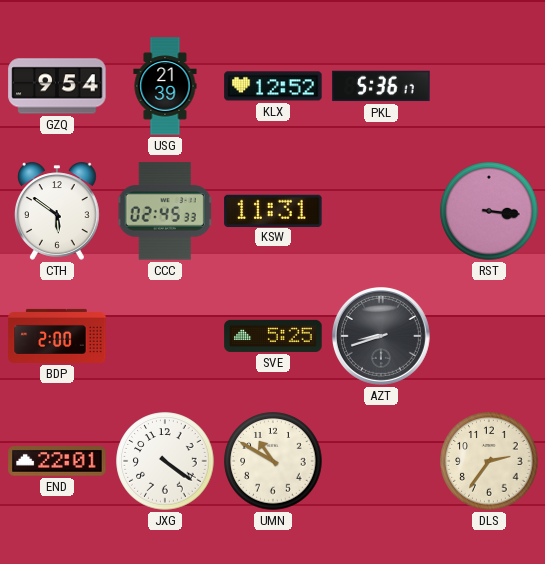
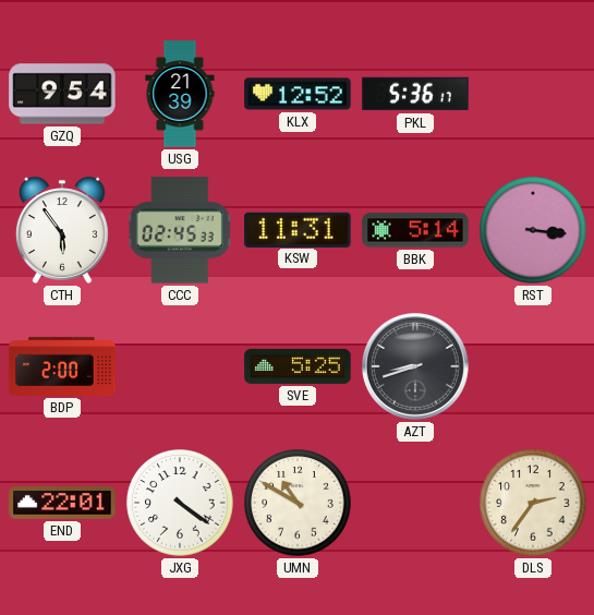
CTH: 5:51 -> 5:54 (62, 230)
BBK: none -> 5:14 (415, 230)
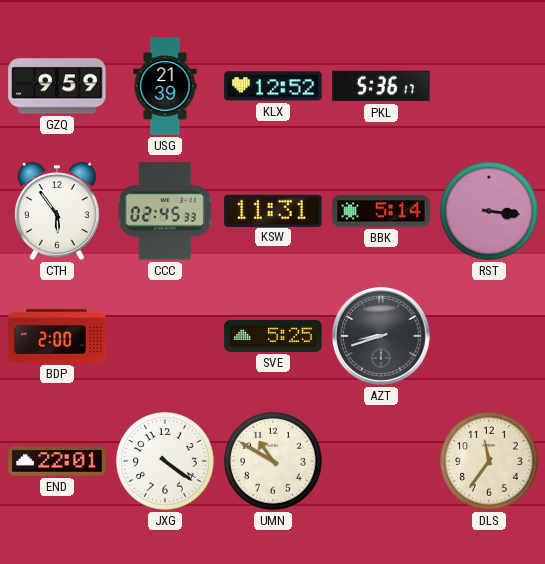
GZQ: 9:54 -> 9:59 (57, 86)
DLS: 2:36 -> 11:36 (489, 461)
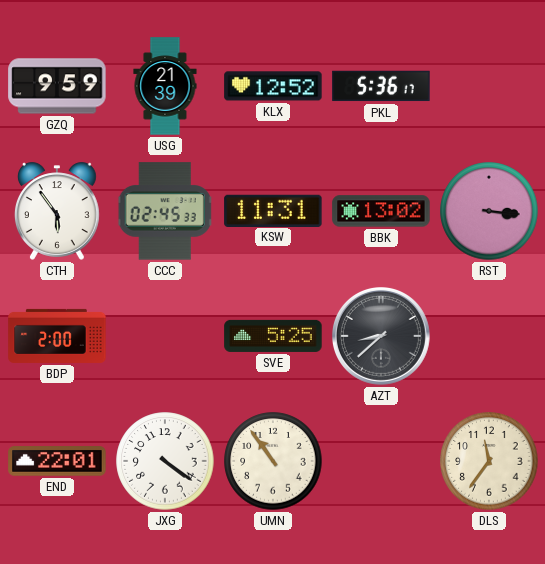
BBK: 5:14 -> 13:02 (381, 211)
AZT: 8:42 -> 8:38 (382, 337)
UMN: 10:50 -> 10:54 (273, 461)
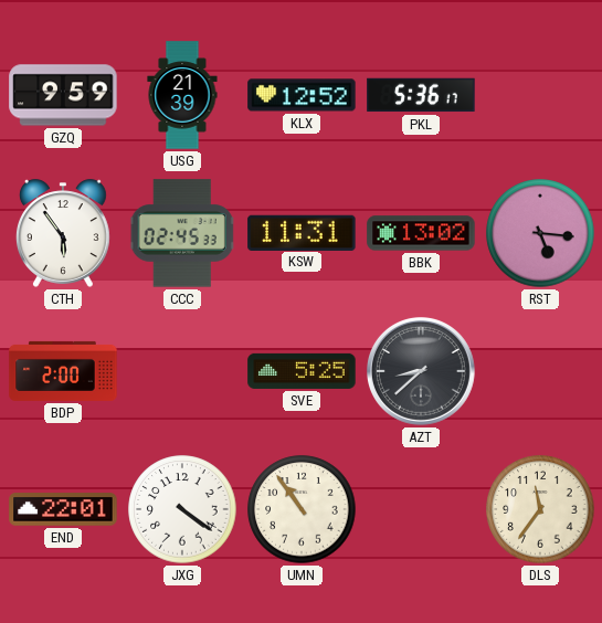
RST: 3:16 -> 5:16 (540, 233)
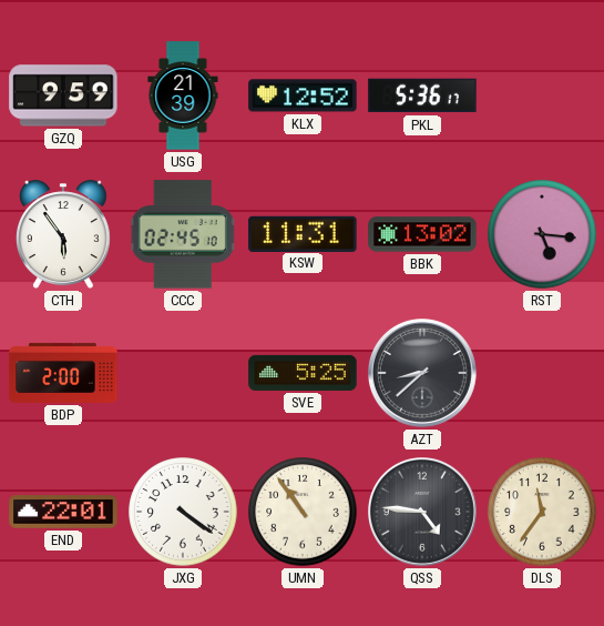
CCC: 02:45:33 -> 02:45:10 (183, 234)
QSS: none -> 4:46 (423, 513)
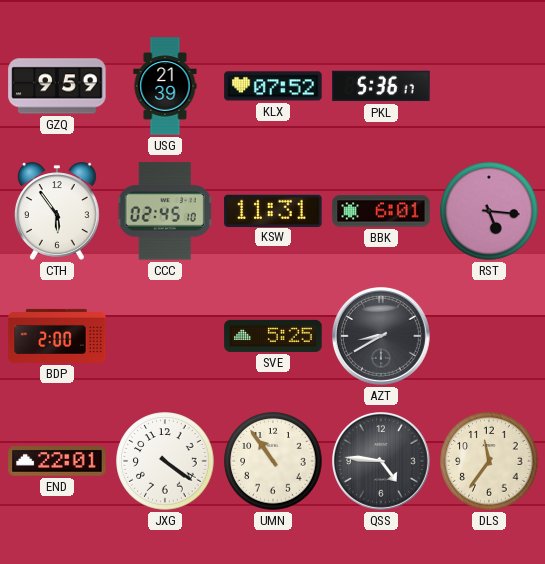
KLX: 12:52 -> 07:52 (273, 86)
BBK: 13:02 -> 6:01 (381, 211)
AZT: 8:38 -> 8:40 (382, 337)
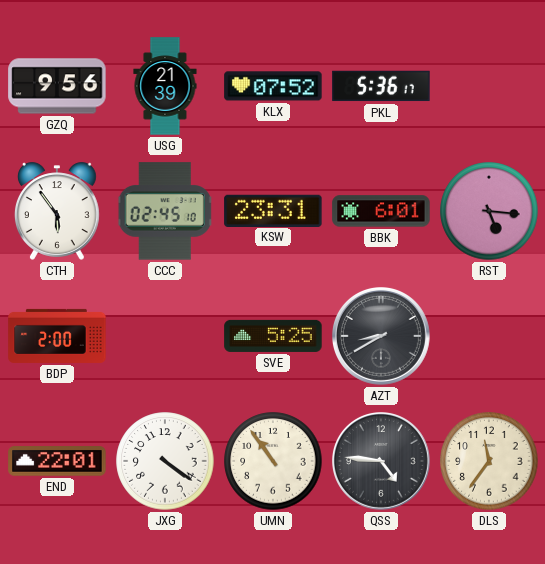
GZQ: 9:59 -> 9:56 (57, 86)
KSW: 11:31 -> 23:31 (273, 210)
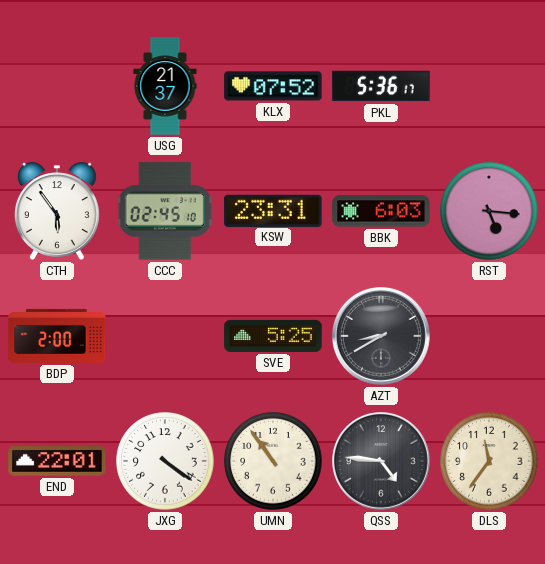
GZQ: 9:56 -> none (57, 86)
USG: 21:39 -> 21:37 (165, 86)
BBK: 6:01 -> 6:03 (381, 211)
